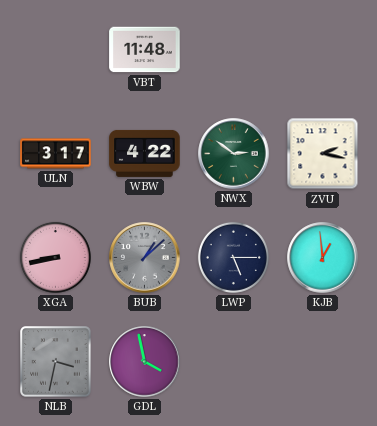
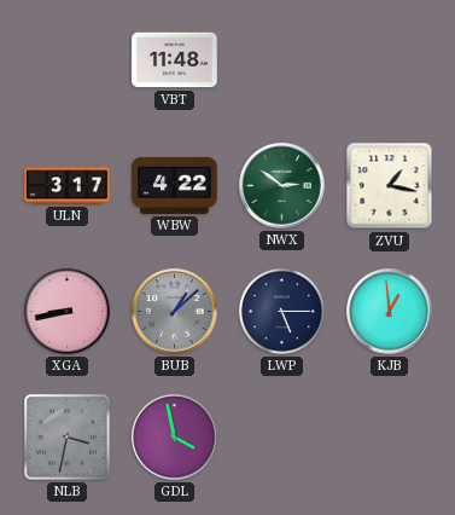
ZVU: 2:17 -> 1:17 (390, 186)
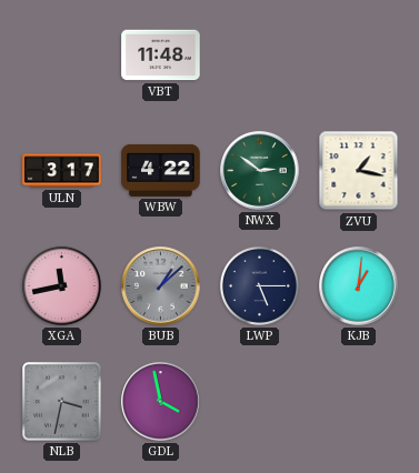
XGA: 8:43 -> 11:43 (61, 285)
KJB: 12:59 -> 1:01 (359, 286)
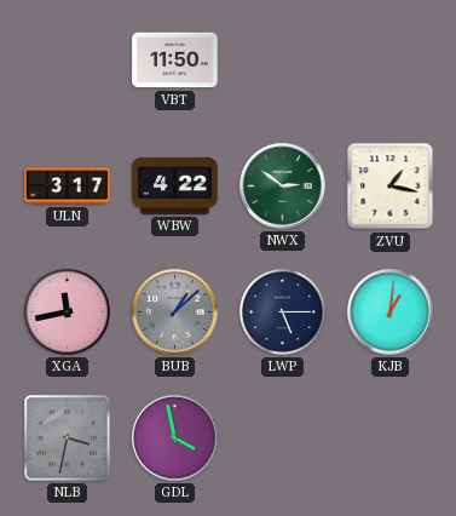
VBT: 11:48 -> 11:50 (175, 61)
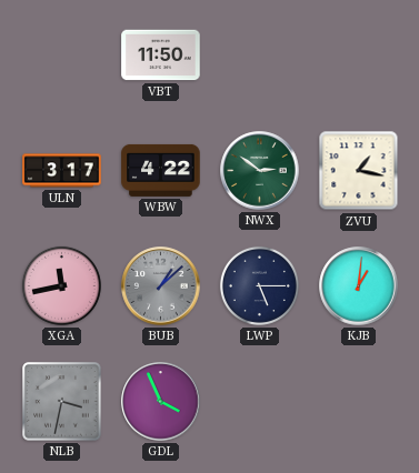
GDL: 3:58 -> 3:56 (161, 402)
